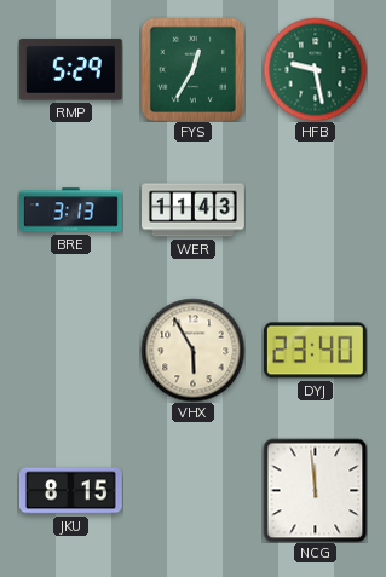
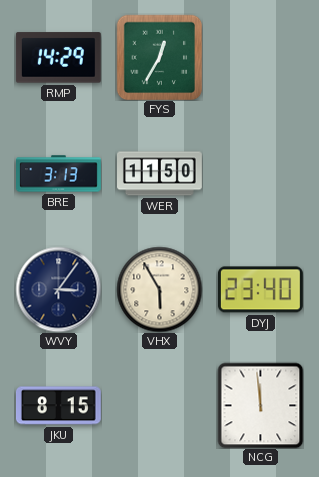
RMP: 5:29 -> 14:29 (58, 58)
HFB: 9:28 -> none (315, 69)
WER: 11:43 -> 11:50 (160, 174)
WVY: none -> 3:06 (58, 289)
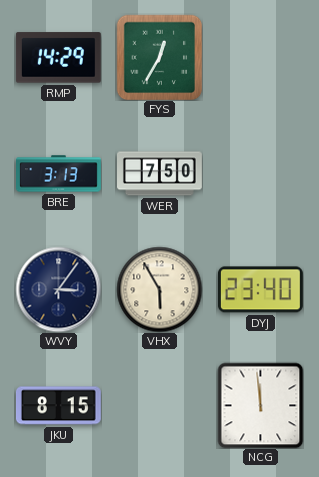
WER: 11:50 -> 7:50 (160, 174)
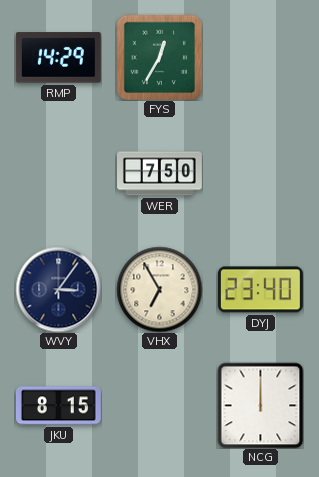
BRE: 3:13 -> none (59, 174)
VHX: 5:55 -> 6:55 (159, 289)
NCG: 11:59 -> 12:00 (260, 405)
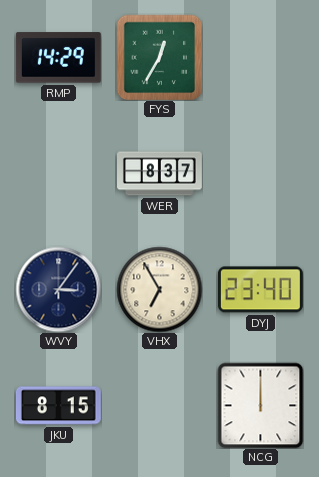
WER: 7:50 -> 8:37 (160, 174)
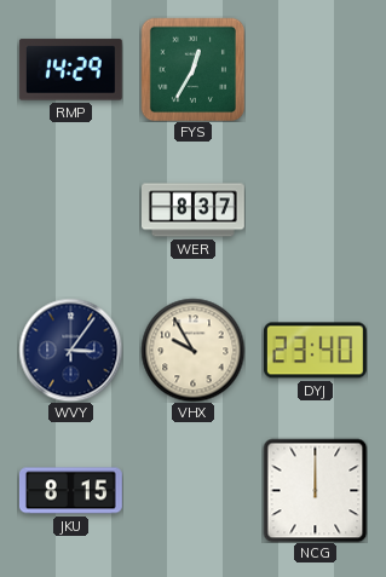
VHX: 6:55 -> 9:55 (192, 350)
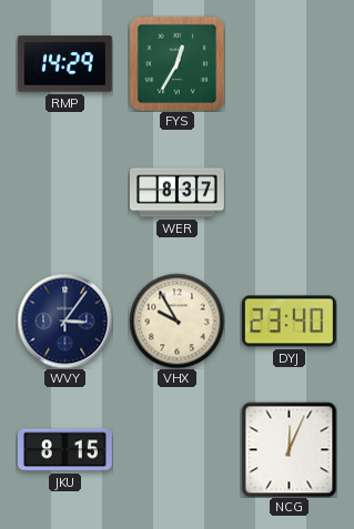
NCG: 12:00 -> 12:04 (289, 449)
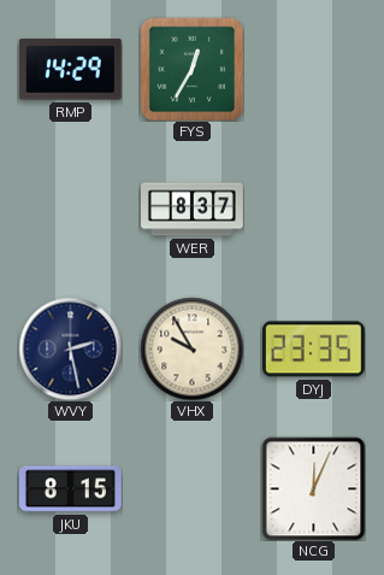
WVY: 3:06 -> 2:28 (70, 348)
DYJ: 23:40 -> 23:35 (313, 350)
